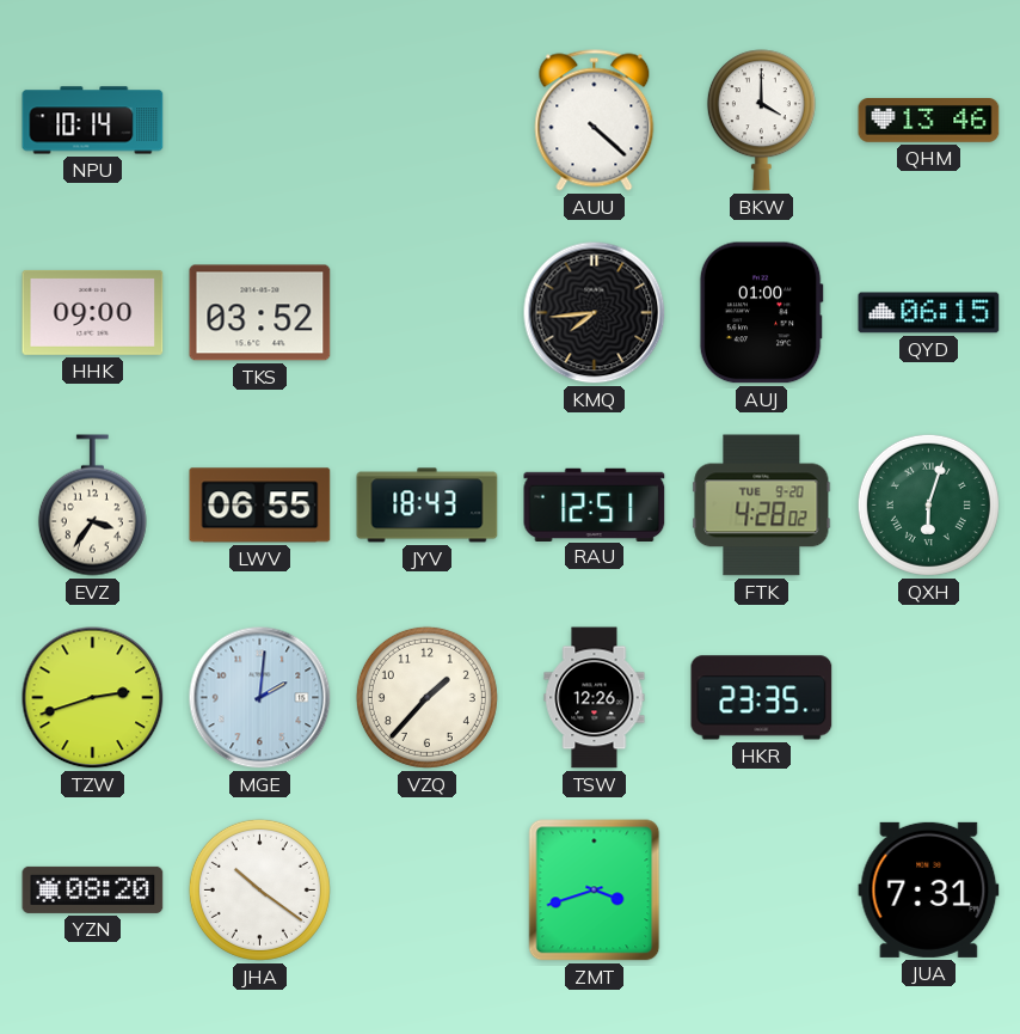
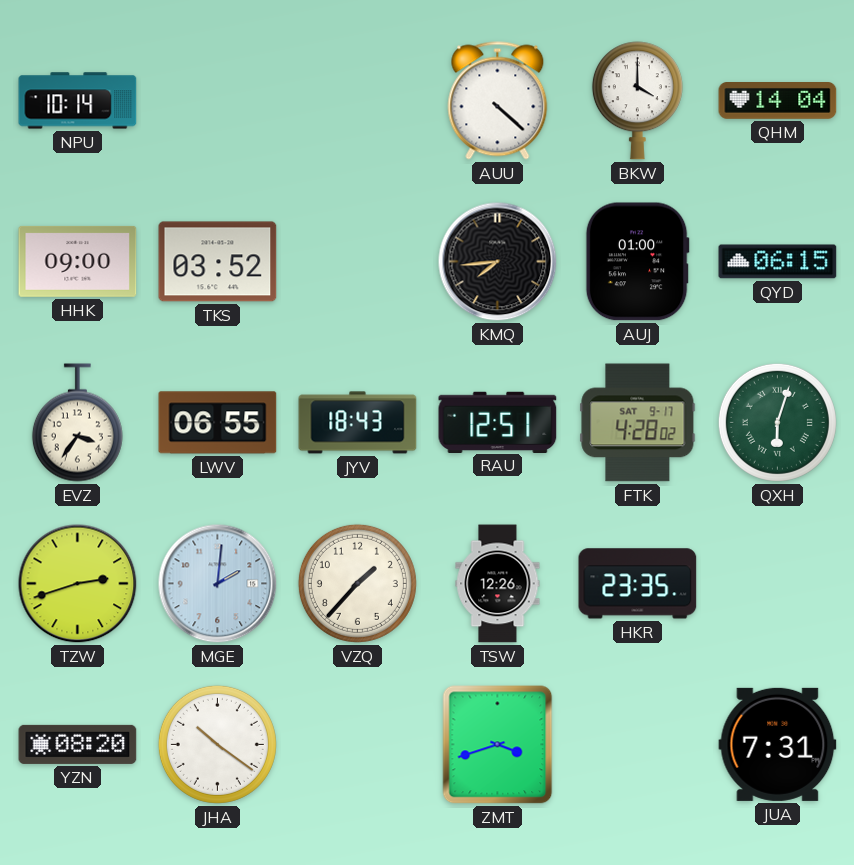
QHM: 13:46 -> 14:04 (778, 101)
FTK date: TUE 9-20 -> SAT 9-17 (638, 423)
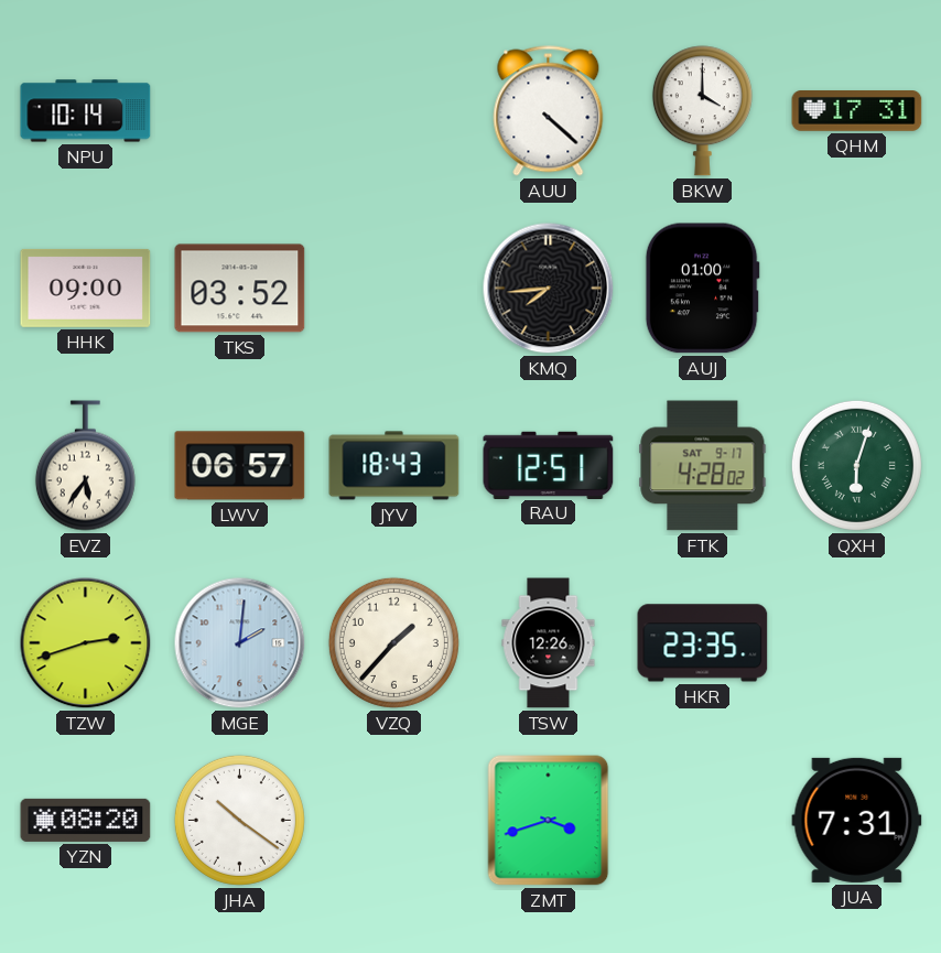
QHM: 14:04 -> 17:31 (857, 111)
QYD: 06:15 -> none (778, 262)
EVZ: 3:36 -> 5:36 (85, 466)
LWV: 06:55 -> 06:57 (240, 466)
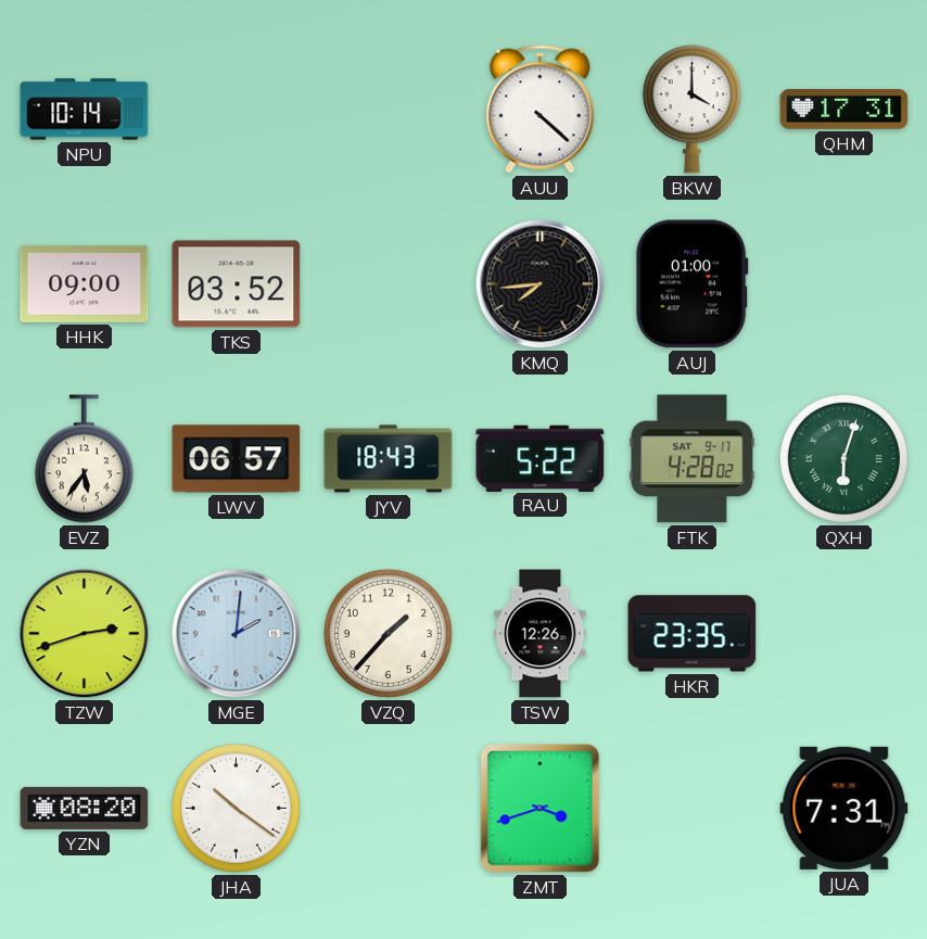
RAU: 12:51 -> 5:22 (541, 458)
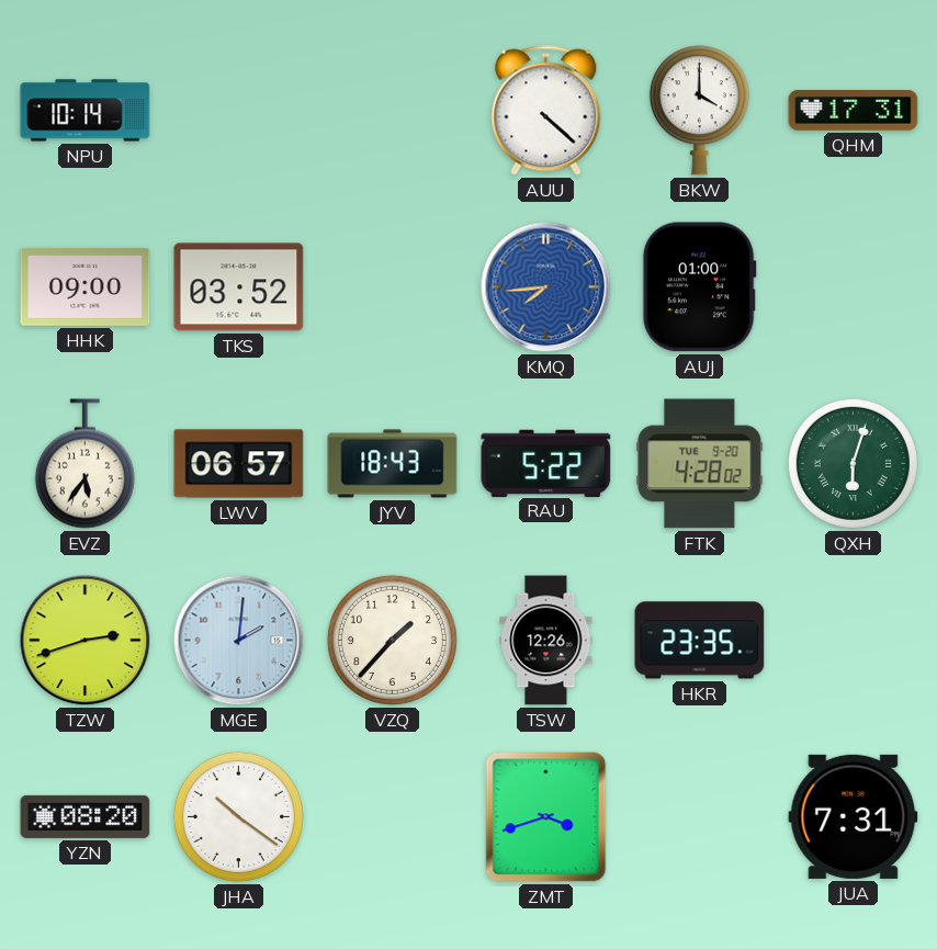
KMQ dial: black -> blue (546, 287)
FTK date: SAT 9-17 -> TUE 9-20 (700, 464)
